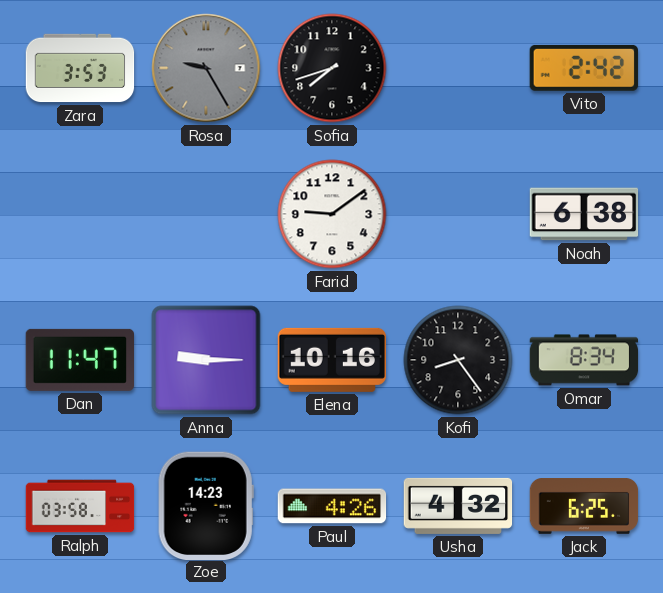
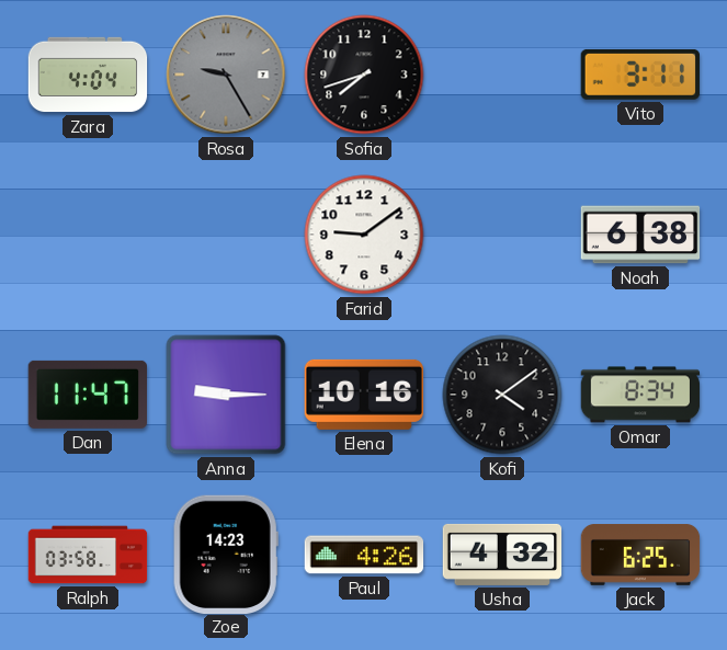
Zara: 3:53 -> 4:04 (88, 75)
Vito: 2:42 -> 3:11 (639, 75)
Kofi: 8:24 -> 4:09 (502, 395)
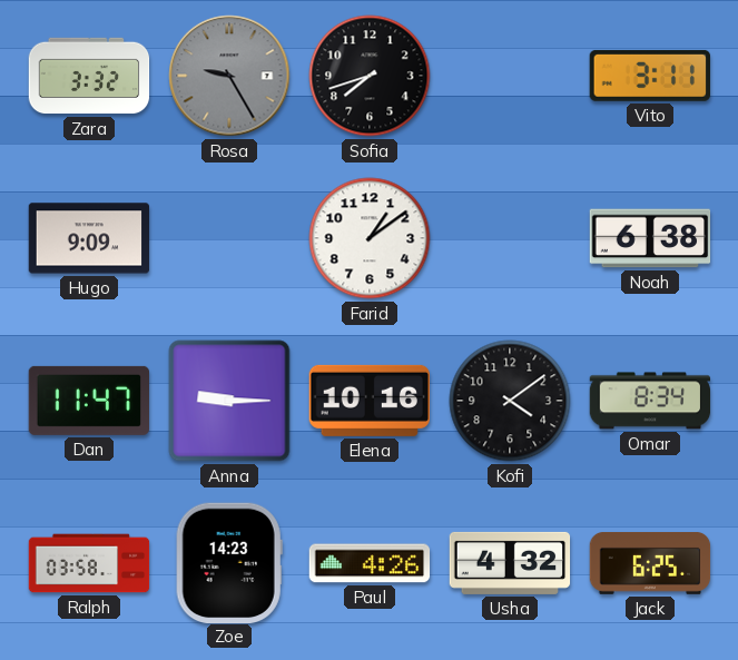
Zara: 4:04 -> 3:32 (89, 76)
Hugo: none -> 9:09 (89, 238)
Farid: 9:09 -> 1:09 (370, 238)
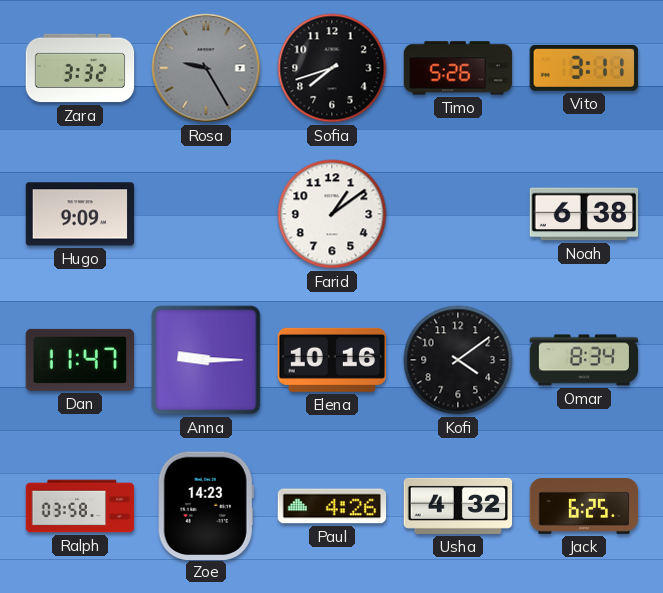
Timo: none -> 5:26 (458, 68)
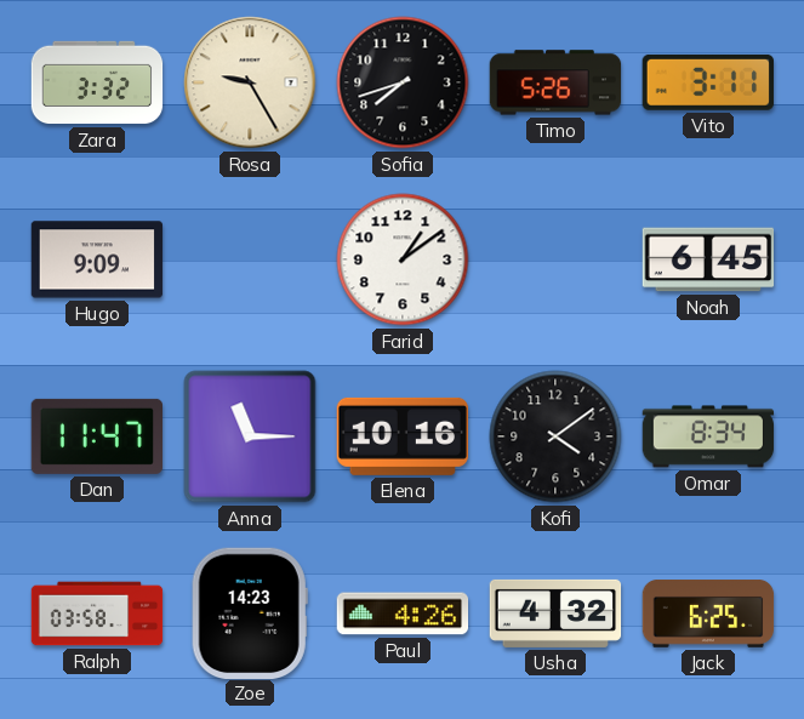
Rosa dial: grey -> cream (250, 82)
Noah: 6:38 -> 6:45 (708, 259)
Anna: 9:15 -> 11:15 (250, 436)
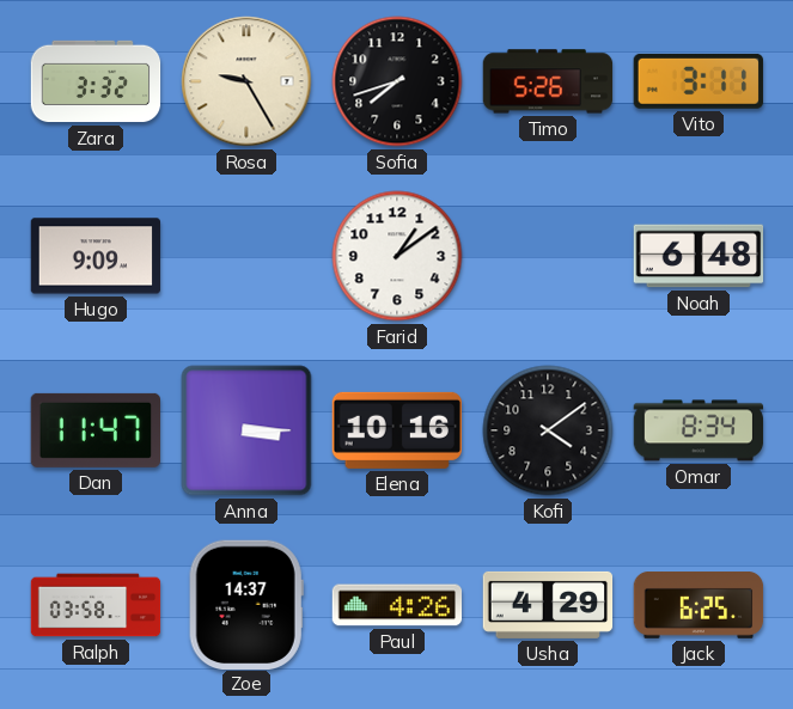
Noah: 6:45 -> 6:48 (699, 256)
Anna: 11:15 -> 3:15 (246, 430)
Zoe: 14:23 -> 14:37 (246, 604)
Usha: 4:32 -> 4:29 (548, 605)
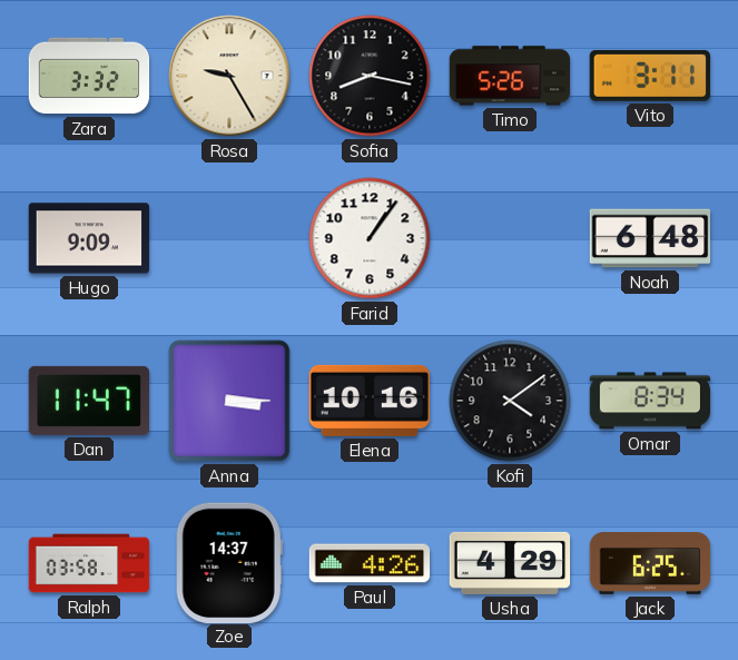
Sofia: 7:42 -> 8:17 (370, 76)
Farid: 1:09 -> 1:06 (370, 238)
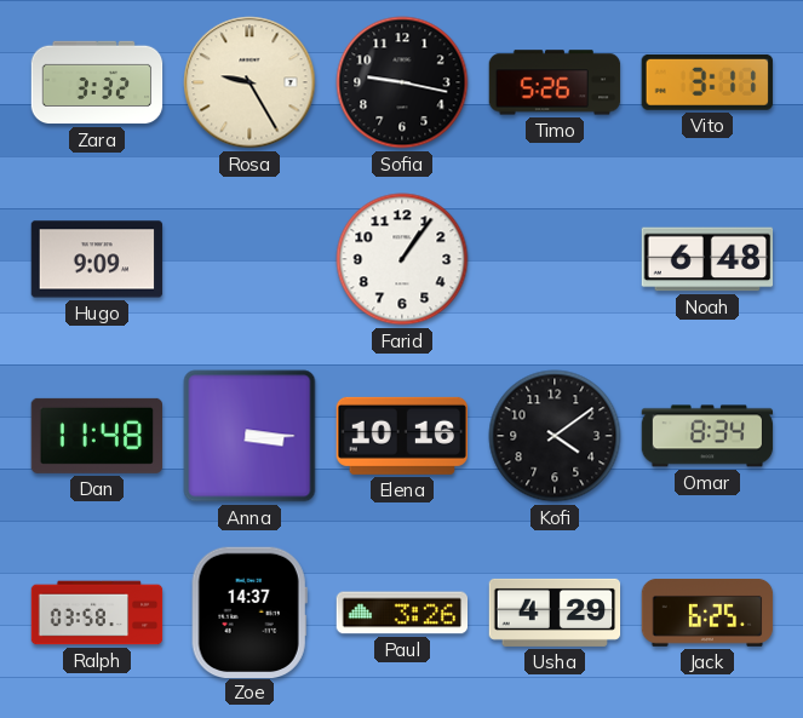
Sofia: 8:17 -> 9:17 (402, 82)
Dan: 11:47 -> 11:48 (96, 436)
Paul: 4:26 -> 3:26 (402, 613)
